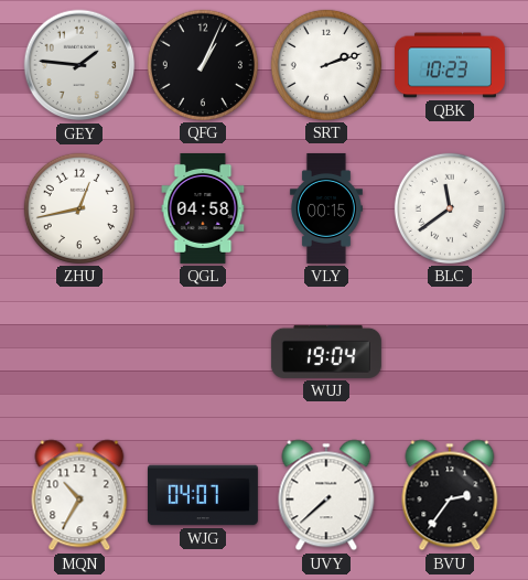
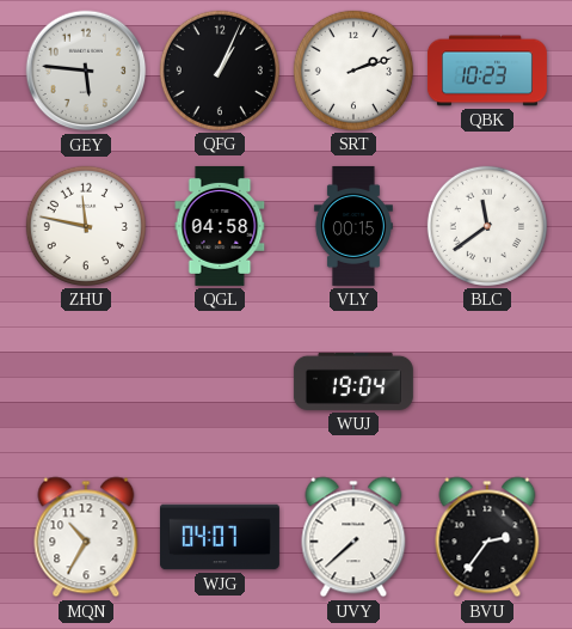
GEY: 1:46 -> 5:46 (86, 71)
ZHU: 12:43 -> 11:47 (86, 226)
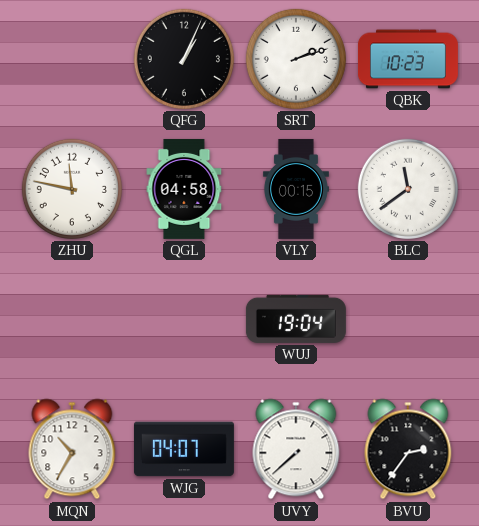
GEY: 5:46 -> none (86, 71)
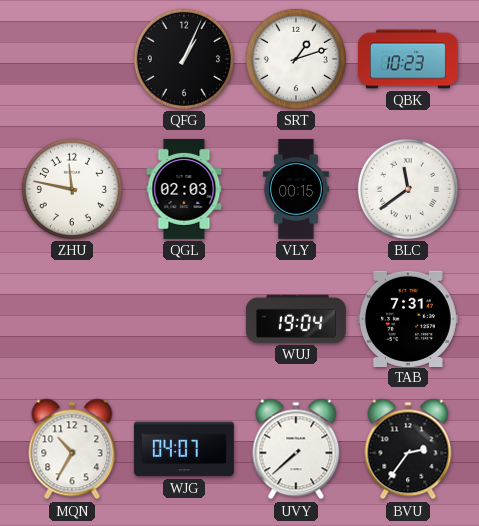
SRT: 2:12 -> 1:12 (296, 59)
QGL: 04:58 -> 02:03 (184, 189)
TAB: none -> 7:31 (408, 318)
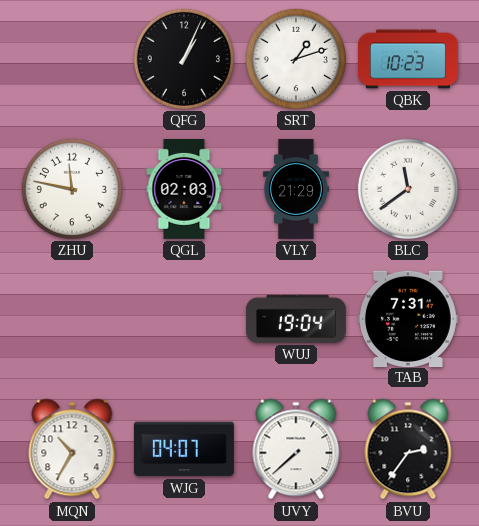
VLY: 00:15 -> 21:29 (296, 189)
